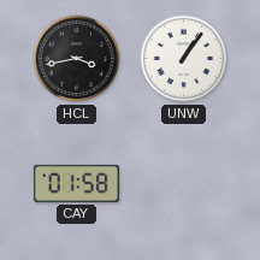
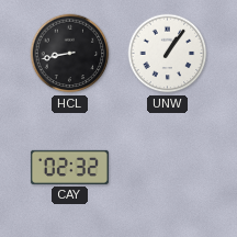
HCL: 3:43 -> 8:43 (70, 54)
CAY: 01:58 -> 02:32 (69, 167)
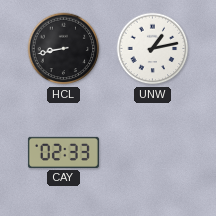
UNW: 1:06 -> 1:13 (153, 49)
CAY: 02:32 -> 02:33 (63, 152)
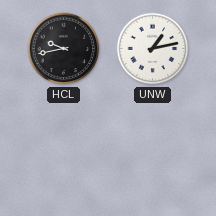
HCL: 8:43 -> 9:43 (64, 49)
CAY: 02:33 -> none (63, 152)
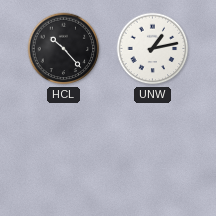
HCL: 9:43 -> 10:23 (64, 49)
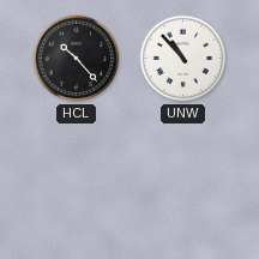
UNW: 1:13 -> 10:53 (183, 59)
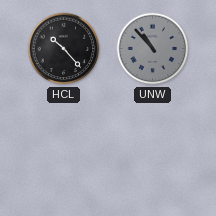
UNW dial: white -> grey (153, 49)
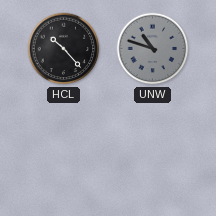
UNW: 10:53 -> 10:48 (153, 49)
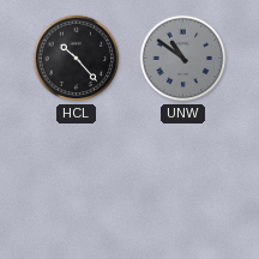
UNW: 10:48 -> 10:51 (183, 59)
